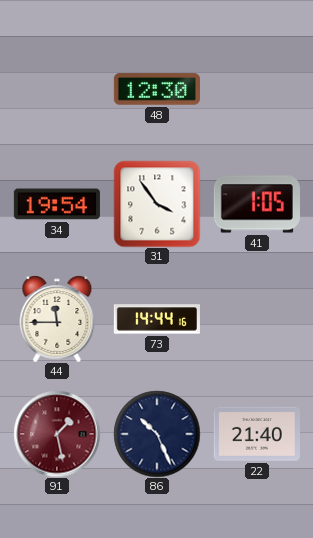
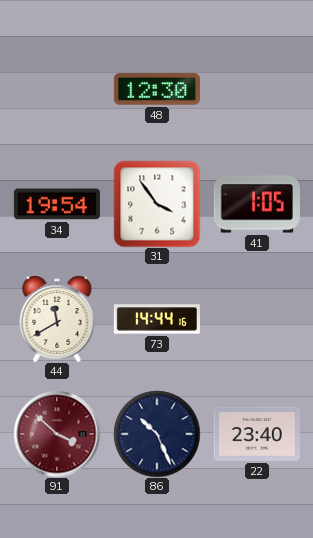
44: 11:45 -> 11:40 (57, 319)
91: 1:28 -> 3:52 (57, 434)
22: 21:40 -> 23:40 (257, 434)
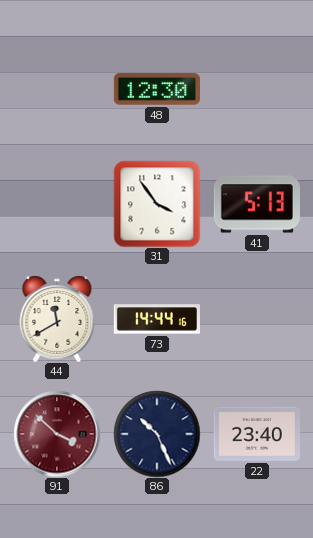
34: 19:54 -> none (57, 204)
41: 1:05 -> 5:13 (257, 204)
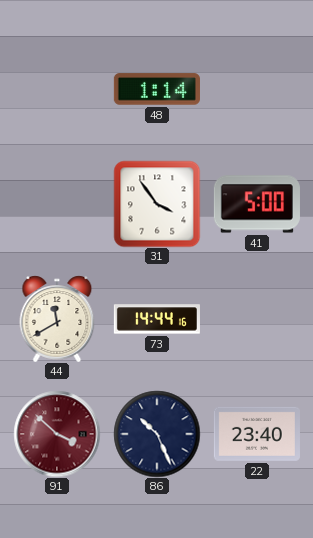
48: 12:30 -> 1:14 (157, 89)
41: 5:13 -> 5:00 (257, 204)
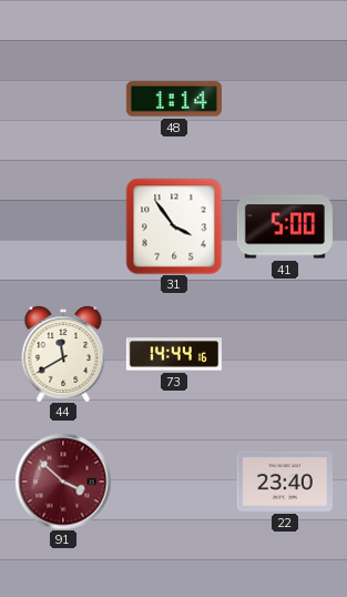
86: 10:26 -> none (157, 434)
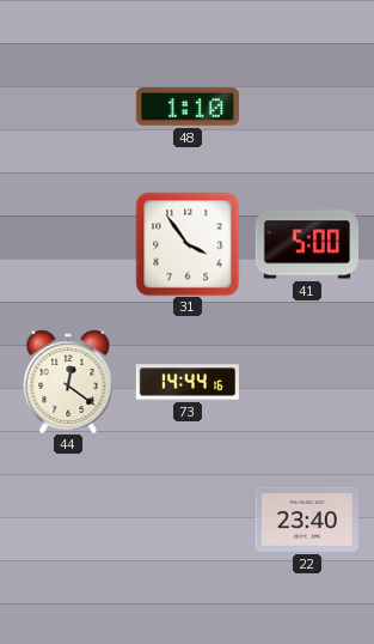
48: 1:14 -> 1:10 (188, 107)
44: 11:40 -> 12:21 (68, 382)
91: 3:52 -> none (63, 482)
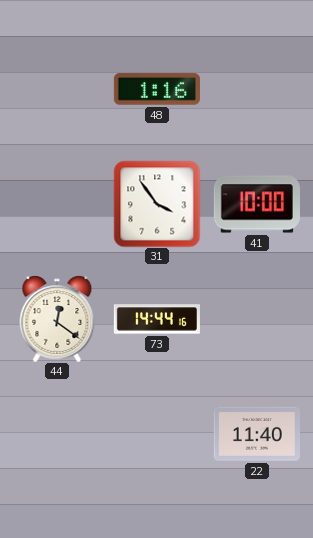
48: 1:10 -> 1:16 (157, 89)
41: 5:00 -> 10:00 (257, 204)
22: 23:40 -> 11:40 (257, 434)
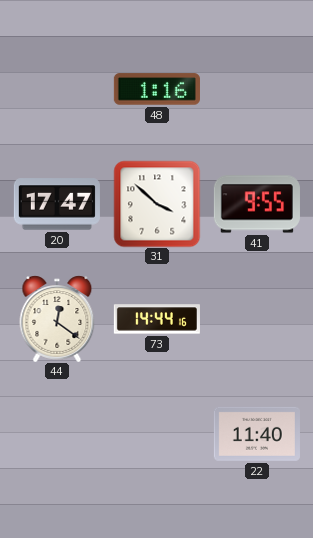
20: none -> 17:47 (57, 204)
31: 3:54 -> 3:52 (157, 204)
41: 10:00 -> 9:55 (257, 204)
